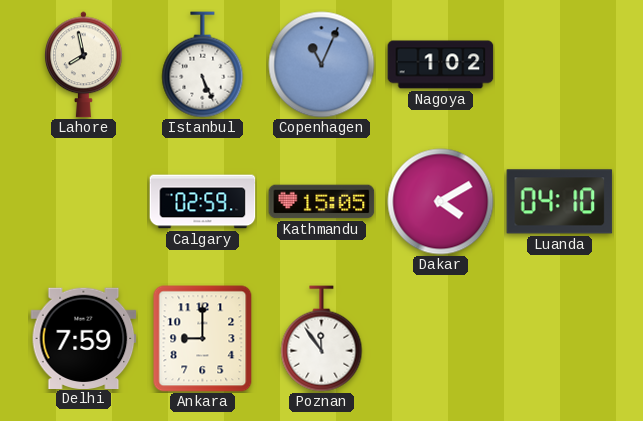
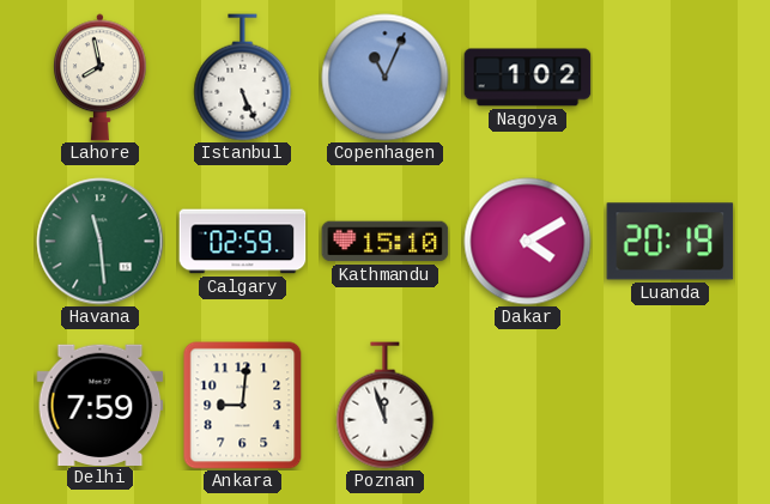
Havana: none -> 11:29 (101, 242)
Kathmandu: 15:05 -> 15:10 (386, 242)
Luanda: 04:10 -> 20:19 (671, 242)
Ankara: 9:00 -> 9:01 (243, 406)
Poznan: 11:54 -> 11:57 (386, 406)
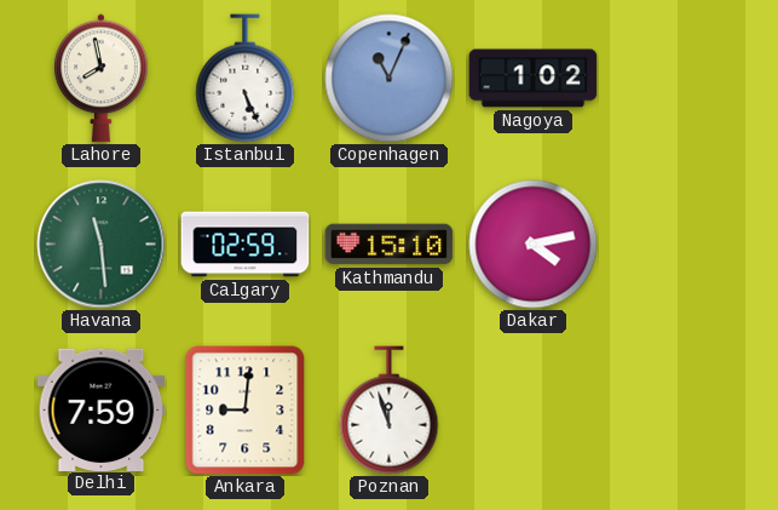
Dakar: 4:10 -> 4:13 (534, 245)
Luanda: 20:19 -> none (671, 242)
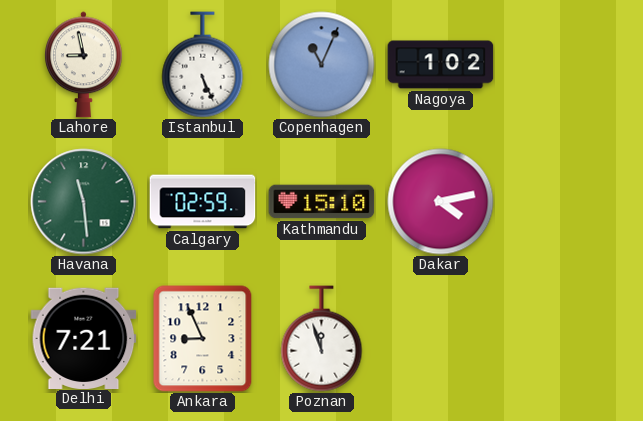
Lahore: 7:58 -> 8:58 (84, 65)
Delhi: 7:59 -> 7:21 (84, 338)
Ankara: 9:01 -> 8:56 (203, 339)
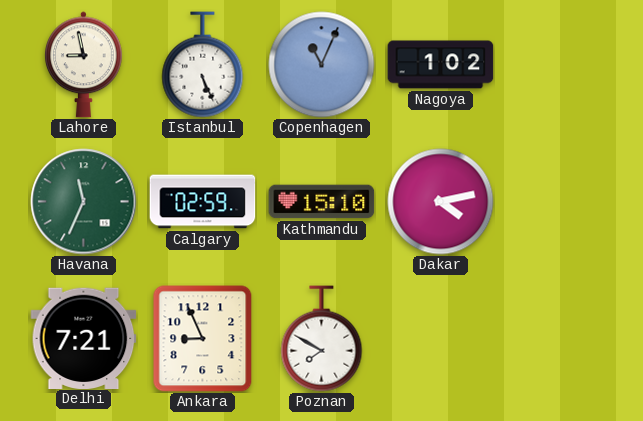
Havana: 11:29 -> 11:34 (84, 202)
Poznan: 11:57 -> 7:50 (322, 339)
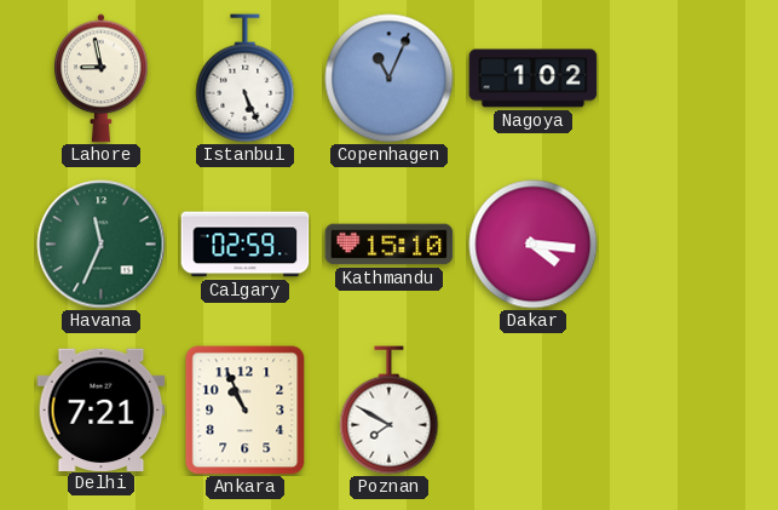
Dakar: 4:13 -> 4:16 (534, 245)
Ankara: 8:56 -> 10:56 (246, 411)
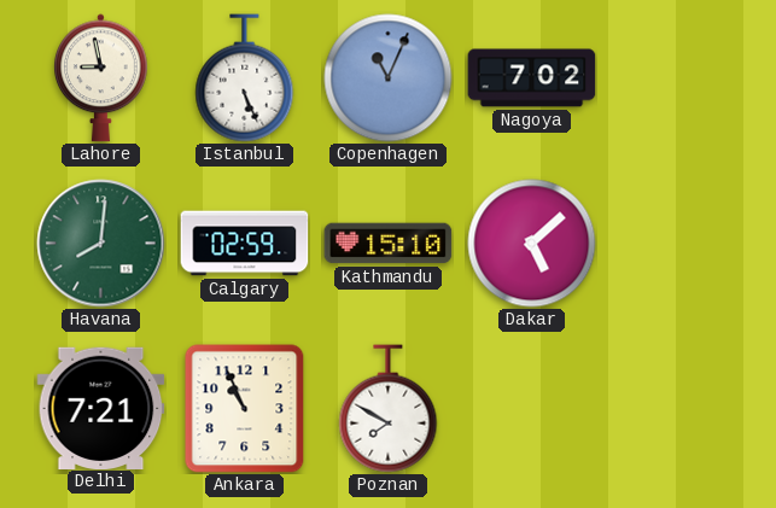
Nagoya: 1:02 -> 7:02 (532, 78)
Havana: 11:34 -> 8:01 (101, 244)
Dakar: 4:16 -> 5:08 (532, 244)
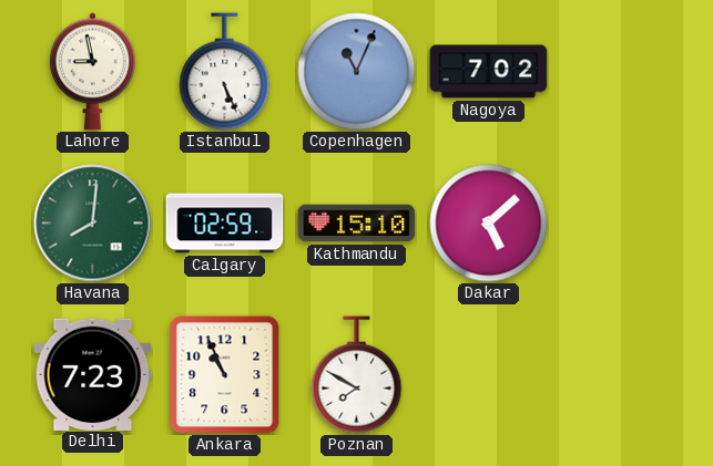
Delhi: 7:21 -> 7:23 (93, 374)
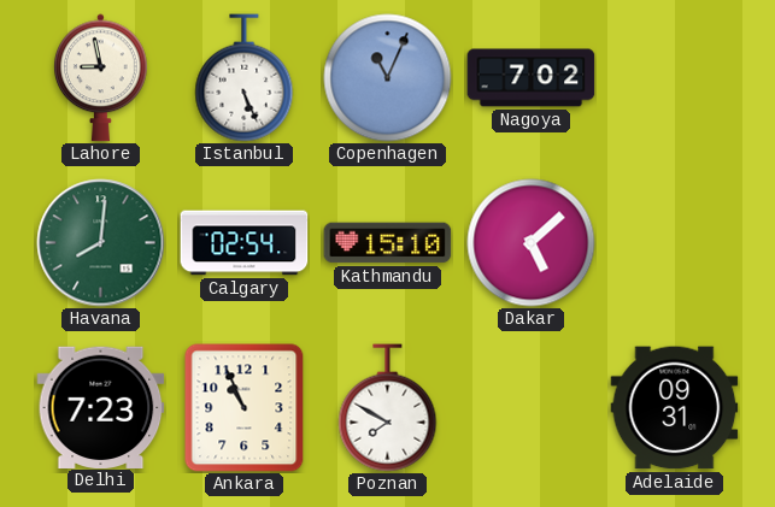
Calgary: 02:59 -> 02:54 (245, 243)
Adelaide: none -> 09:31 (675, 408)
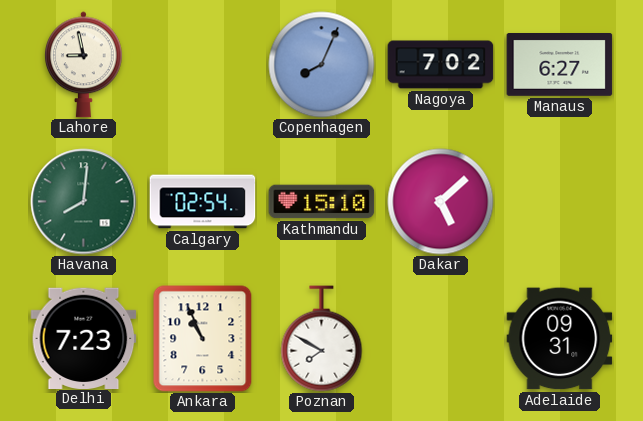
Istanbul: 5:26 -> none (245, 78)
Copenhagen: 11:04 -> 8:04 (322, 65)
Manaus: none -> 6:27 (560, 65)
